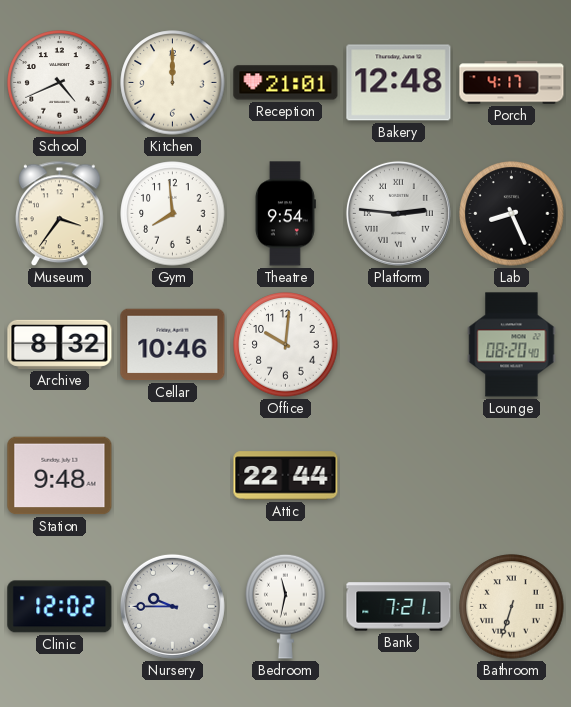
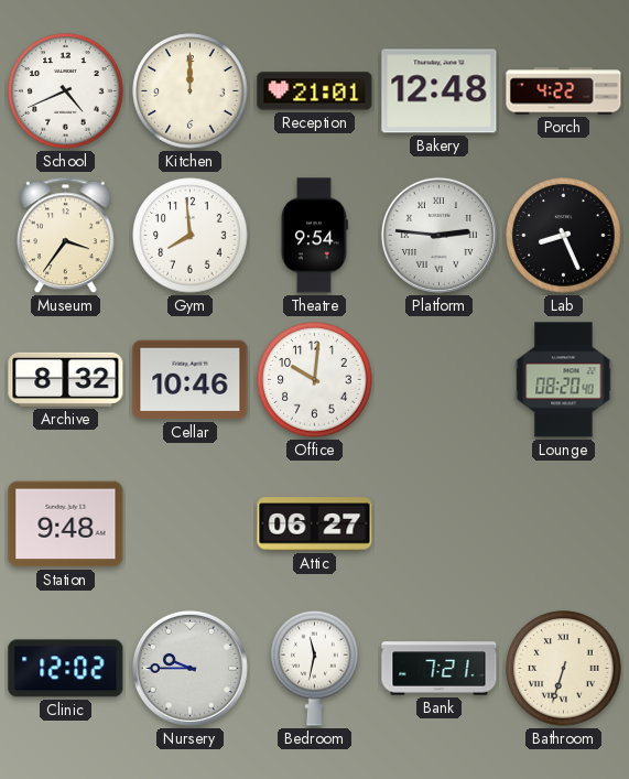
Porch: 4:17 -> 4:22 (564, 91)
Attic: 22:44 -> 06:27 (315, 524)
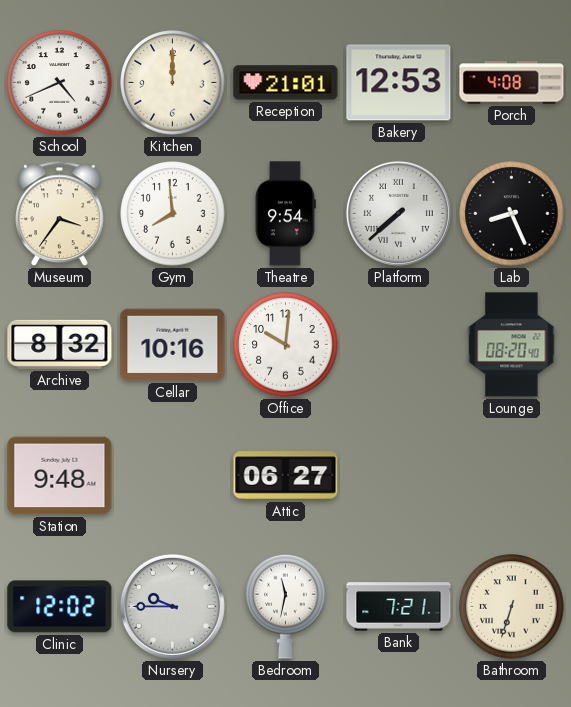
Bakery: 12:48 -> 12:53 (399, 83)
Porch: 4:22 -> 4:08 (512, 83)
Platform: 2:46 -> 7:38 (398, 213)
Cellar: 10:46 -> 10:16 (173, 345)
